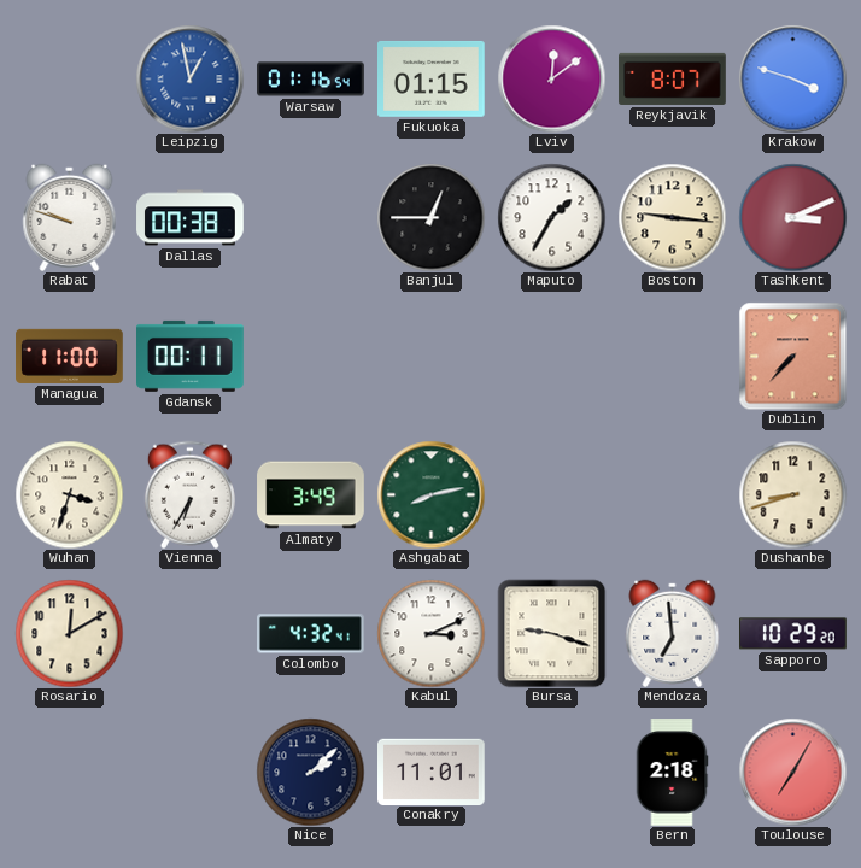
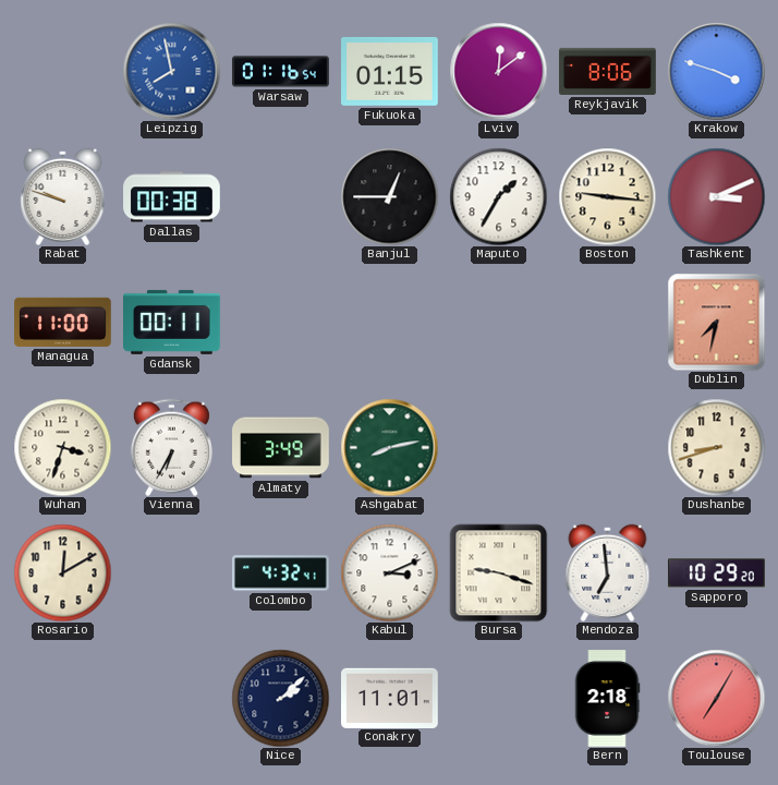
Leipzig: 12:58 -> 7:58 (171, 71)
Reykjavik: 8:07 -> 8:06 (608, 71)
Dublin: 7:37 -> 7:32 (716, 322)
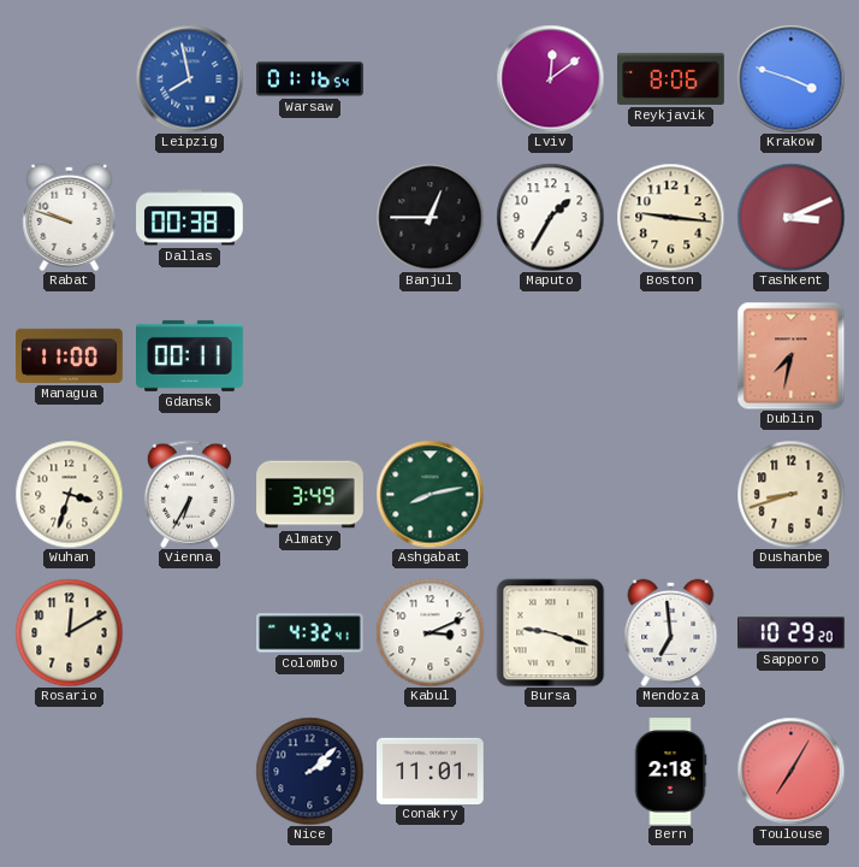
Fukuoka: 01:15 -> none (390, 71)
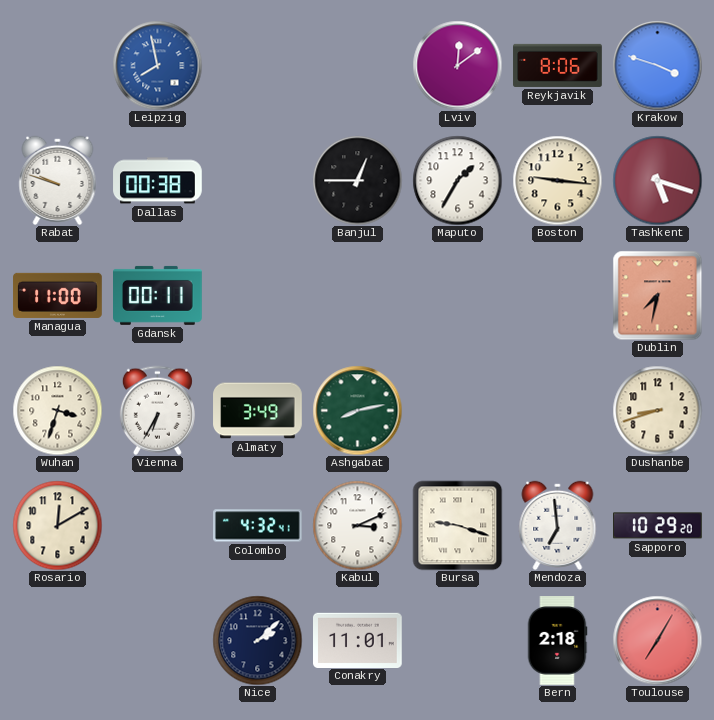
Warsaw: 01:16 -> none (310, 79)
Tashkent: 3:11 -> 5:18 (657, 180)
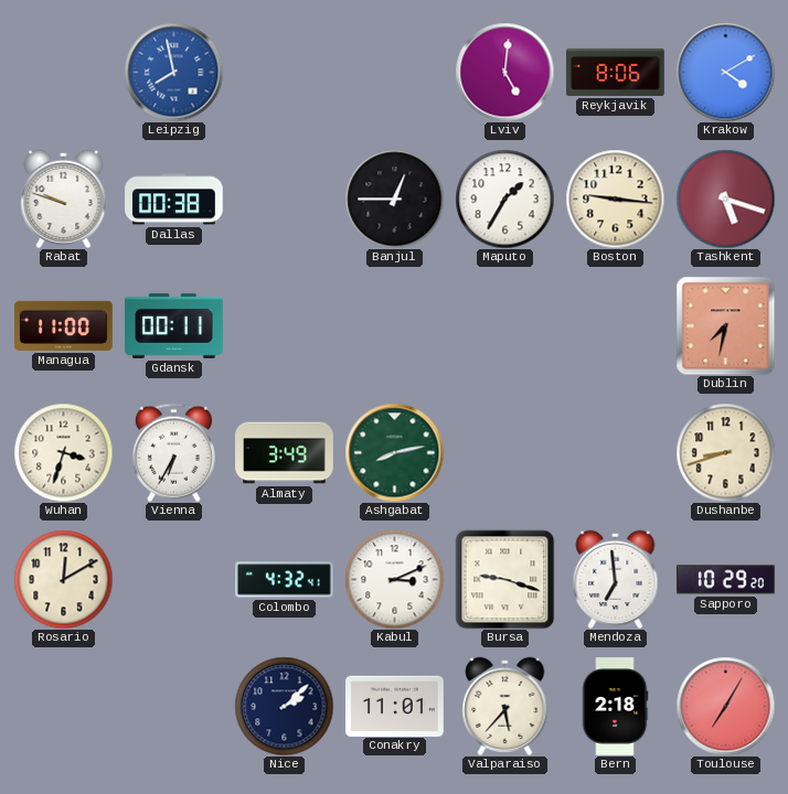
Lviv: 12:09 -> 5:01 (504, 72)
Krakow: 3:48 -> 4:10 (725, 72)
Valparaiso: none -> 5:37 (505, 706)
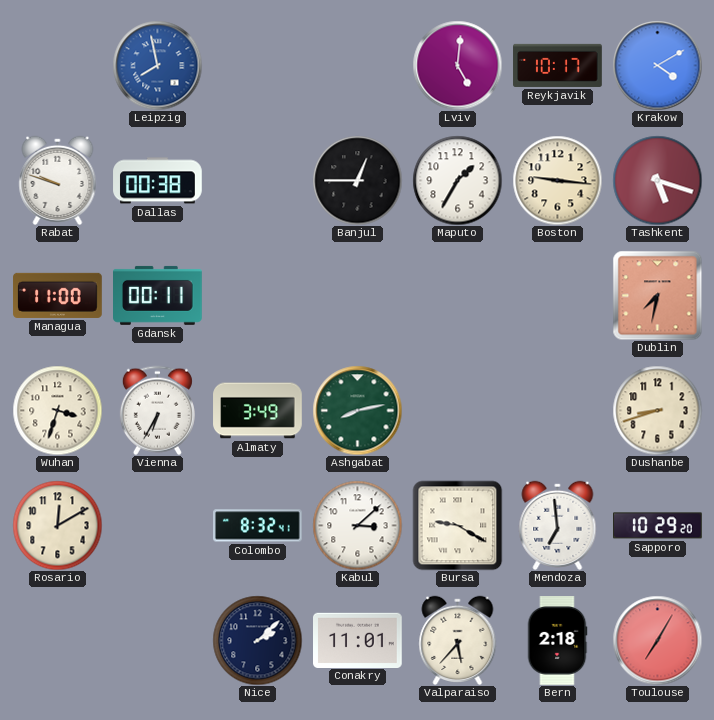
Reykjavik: 8:06 -> 10:17 (558, 65)
Colombo: 4:32 -> 8:32 (258, 526)
Kabul: 3:11 -> 3:08 (357, 525)
Bursa: 9:18 -> 9:20 (457, 525)
